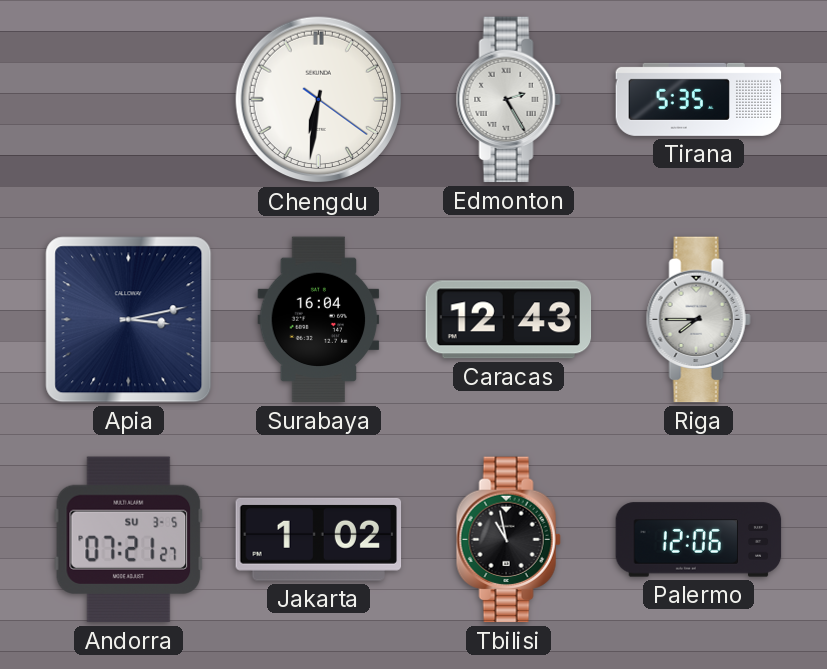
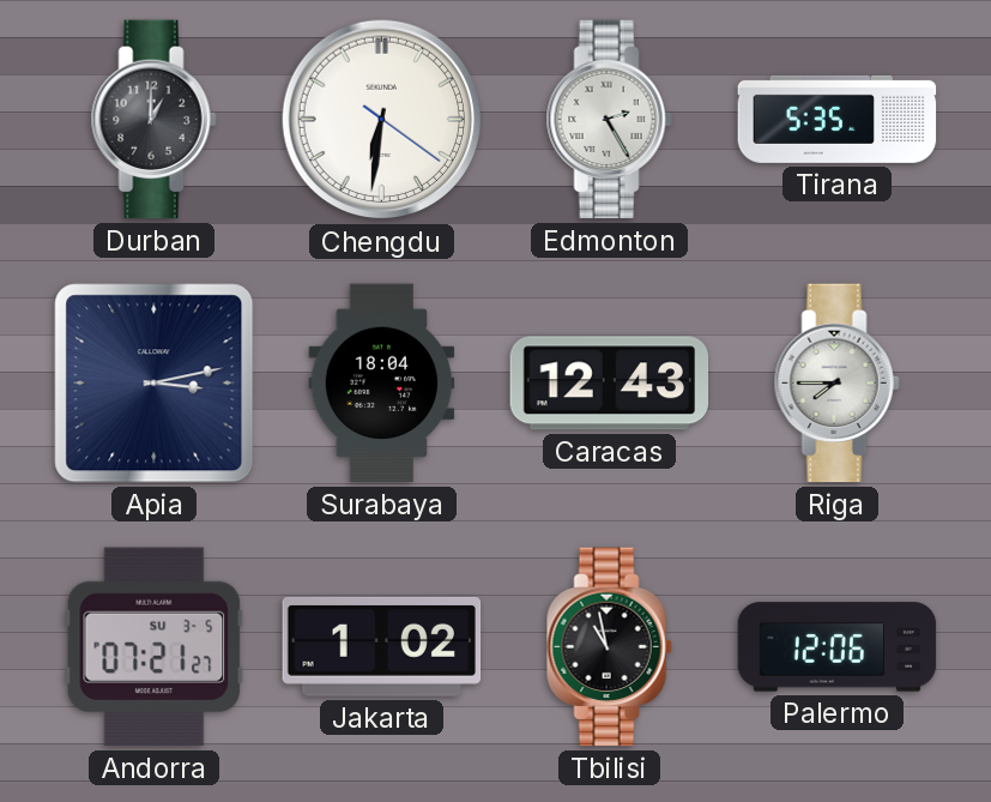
Durban: none -> 1:00 (153, 120)
Surabaya: 16:04 -> 18:04 (382, 384)
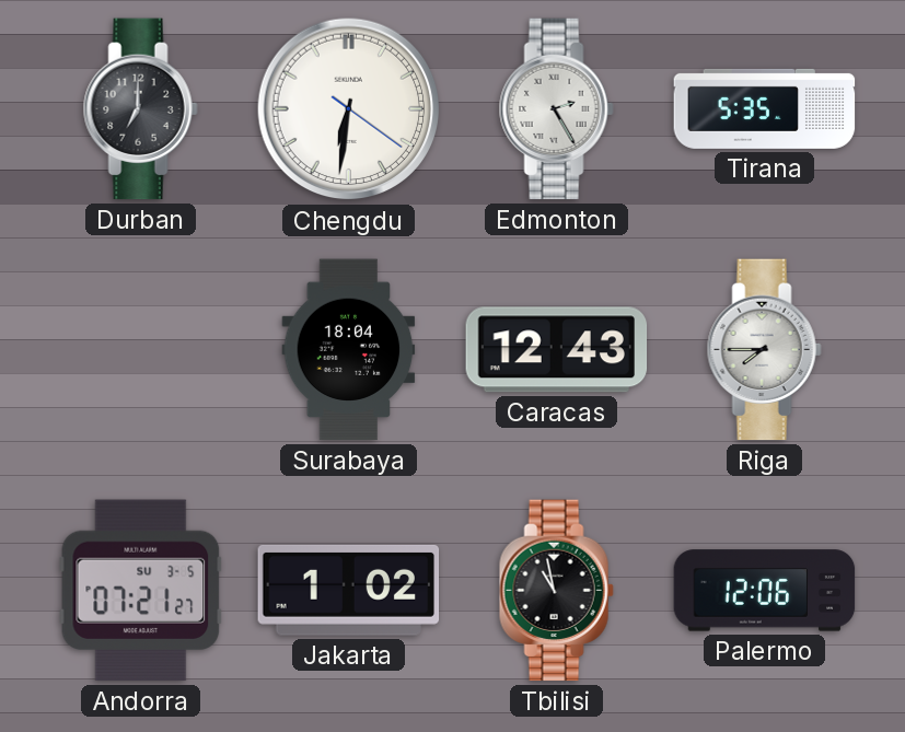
Durban: 1:00 -> 7:00 (140, 109)
Apia: 3:13 -> none (155, 384)
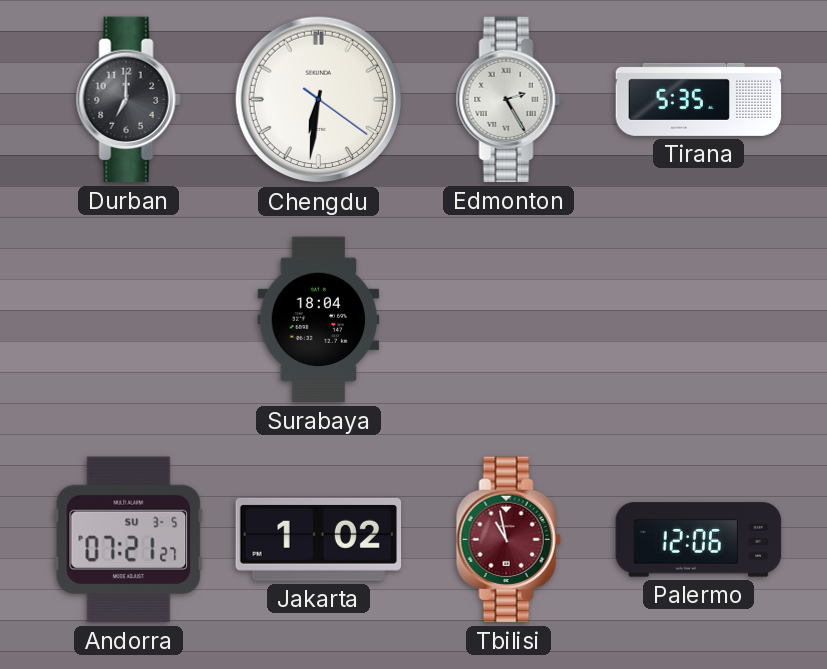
Caracas: 12:43 -> none (557, 350)
Riga: 7:45 -> none (764, 350)
Tbilisi dial: black -> burgundy (508, 540)
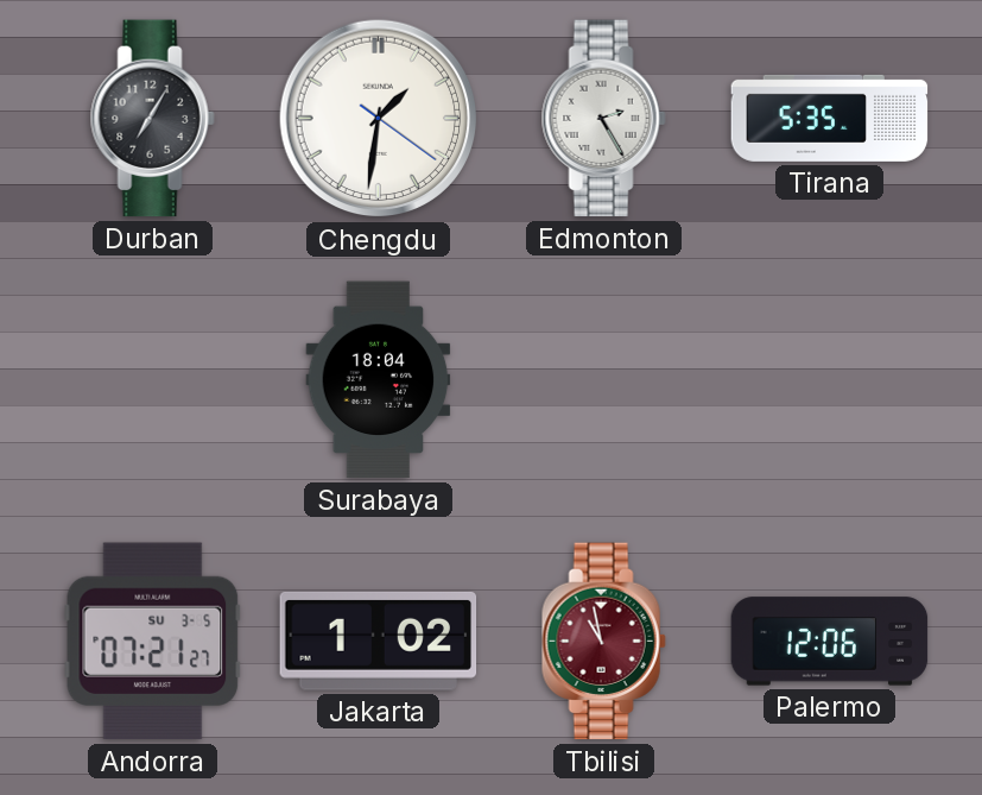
Durban: 7:00 -> 7:05 (152, 119)
Chengdu: 6:31 -> 1:31 (379, 119)
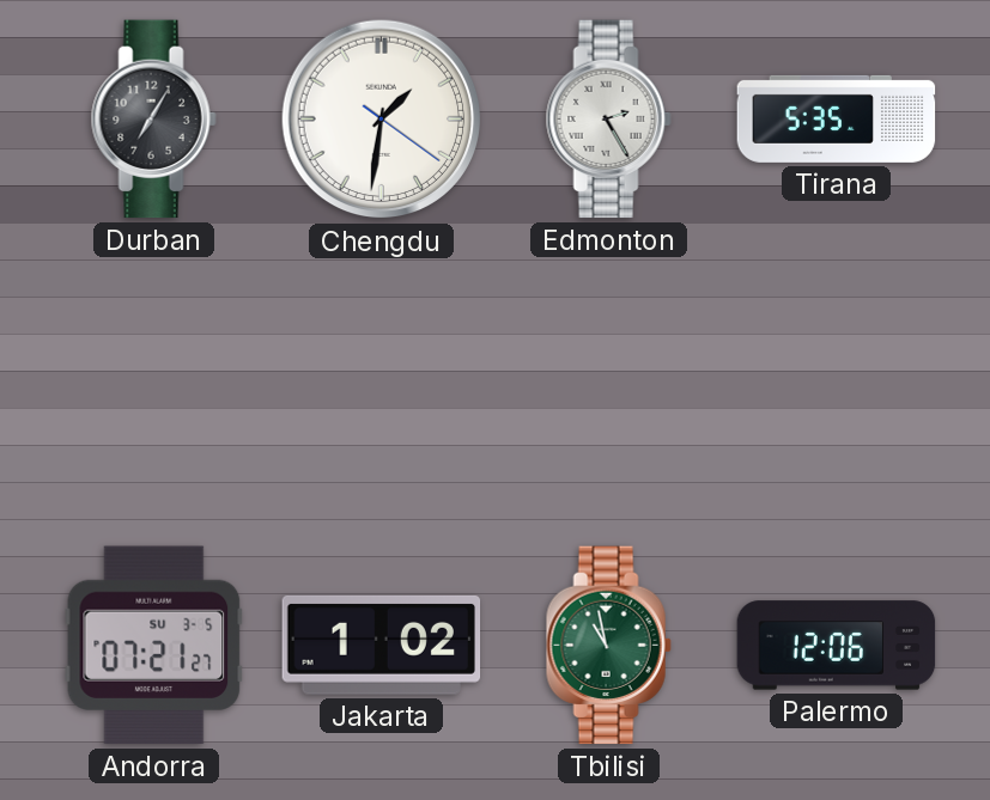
Surabaya: 18:04 -> none (379, 380)
Tbilisi dial: burgundy -> green (608, 646)
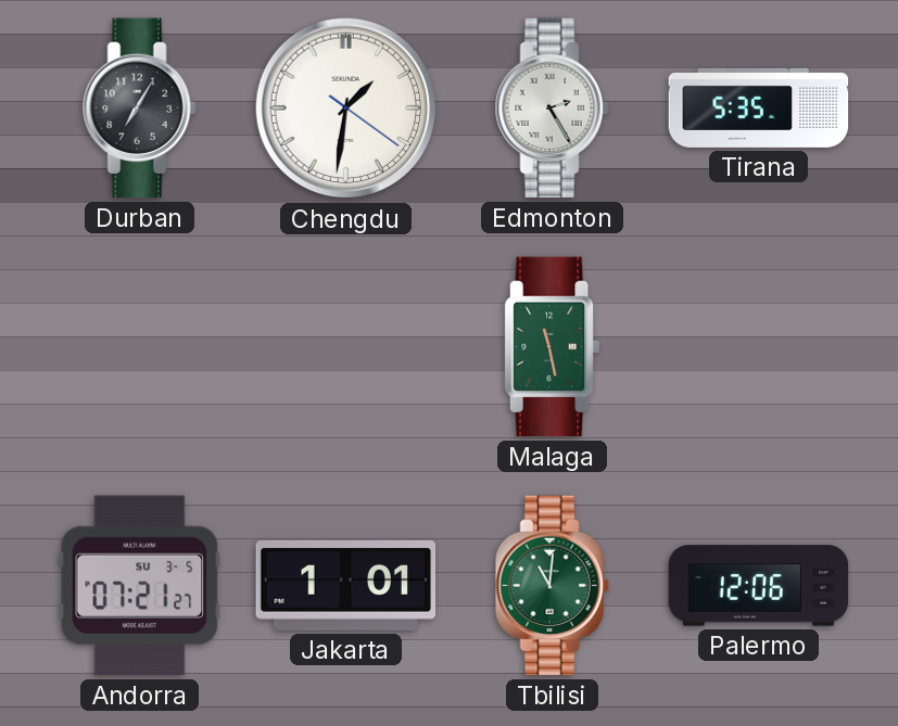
Malaga: none -> 11:28 (552, 347)
Jakarta: 1:02 -> 1:01 (346, 585)
Tbilisi: 10:58 -> 11:01 (552, 586)
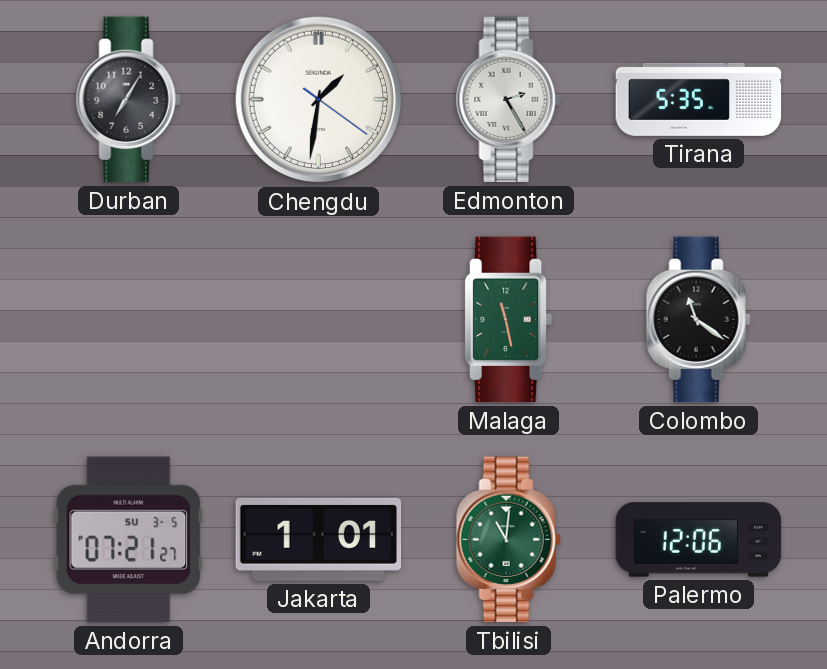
Colombo: none -> 11:21 (698, 320)
